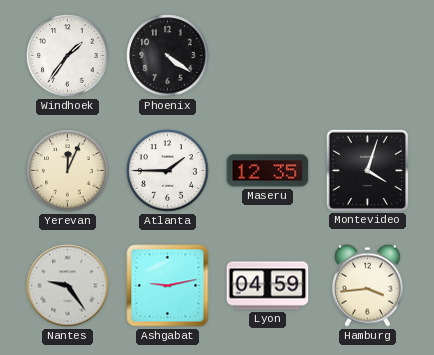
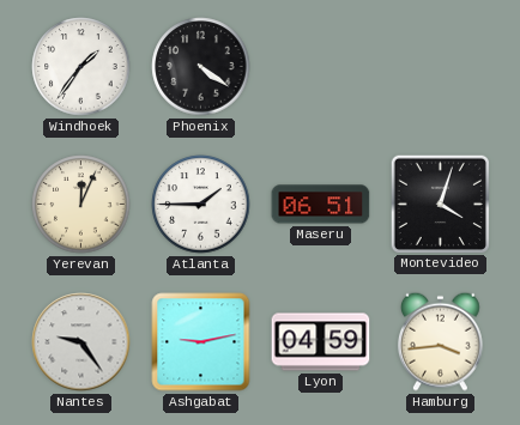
Maseru: 12:35 -> 06:51 (321, 205)
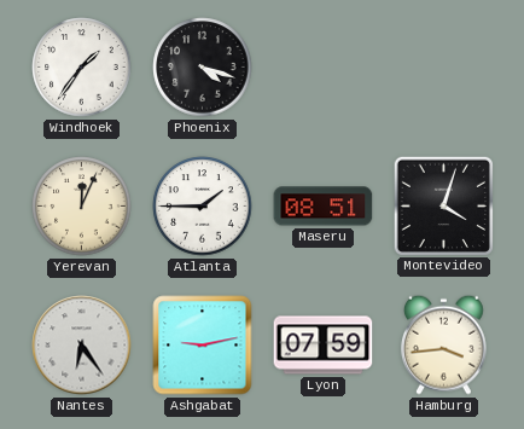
Phoenix: 4:21 -> 4:18 (203, 68)
Maseru: 06:51 -> 08:51 (324, 207)
Nantes: 9:24 -> 6:24 (82, 346)
Lyon: 04:59 -> 07:59 (324, 346)
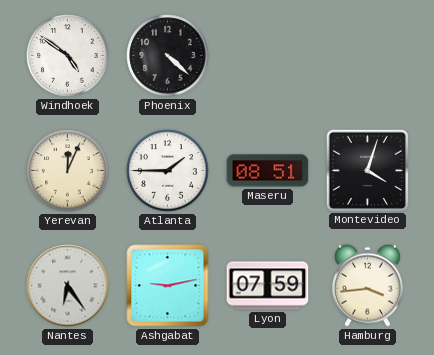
Windhoek: 1:36 -> 4:51 (68, 56)
Phoenix: 4:18 -> 4:22 (168, 56)
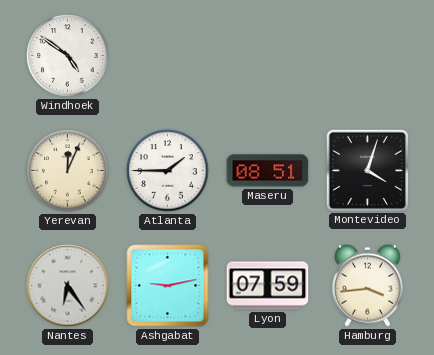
Phoenix: 4:22 -> none (168, 56)
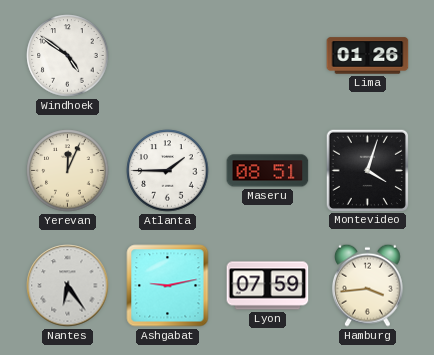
Lima: none -> 01:26 (368, 56)
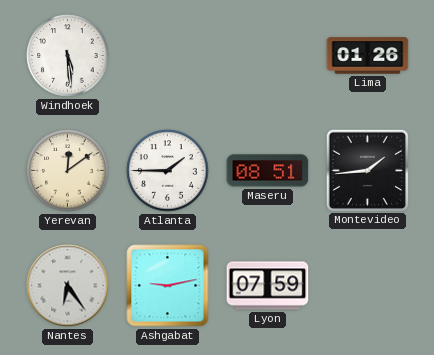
Windhoek: 4:51 -> 5:29 (68, 56)
Yerevan: 12:04 -> 12:09 (68, 171)
Montevideo: 4:03 -> 1:44 (367, 170)
Hamburg: 3:44 -> none (367, 285)
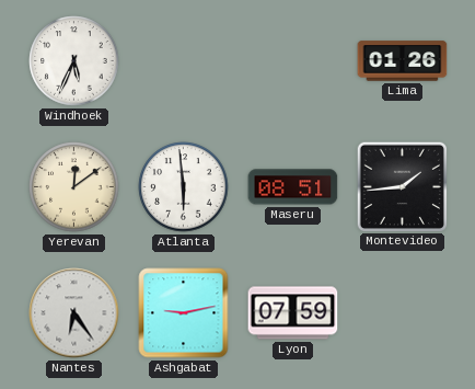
Windhoek: 5:29 -> 5:34 (74, 61)
Atlanta: 1:45 -> 5:59 (184, 187)
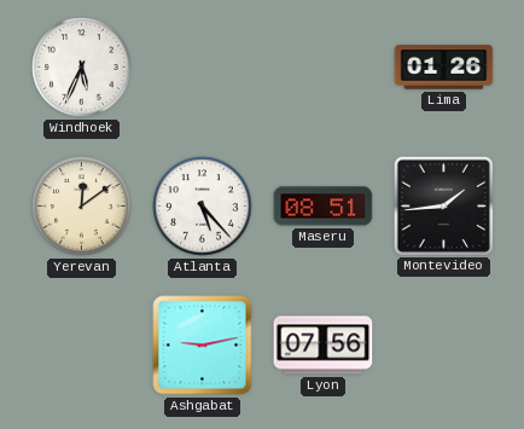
Atlanta: 5:59 -> 5:23 (203, 207)
Nantes: 6:24 -> none (74, 313)
Lyon: 07:59 -> 07:56 (324, 346)
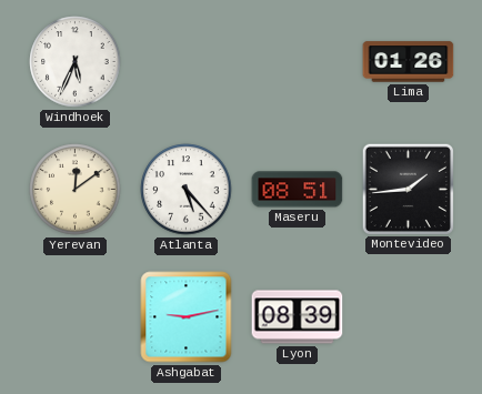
Lyon: 07:56 -> 08:39 (298, 317)
